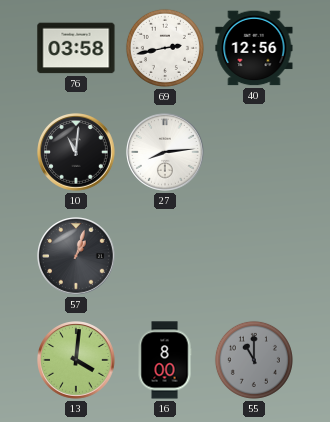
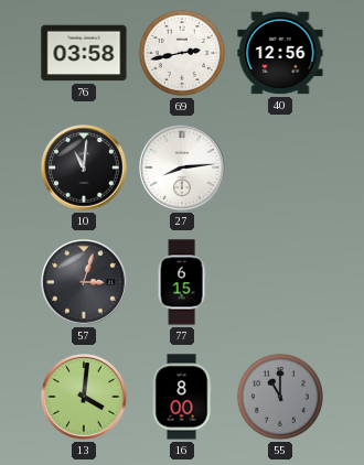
57: 1:03 -> 3:03 (84, 282)
77: none -> 6:15 (182, 282)
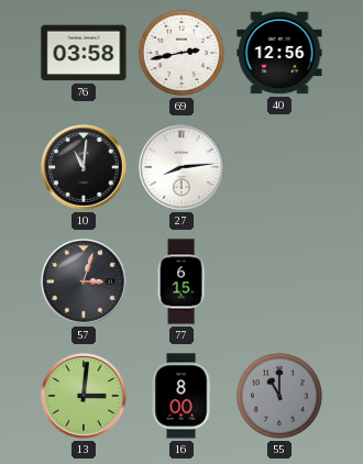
13: 4:01 -> 3:01 (84, 396)
